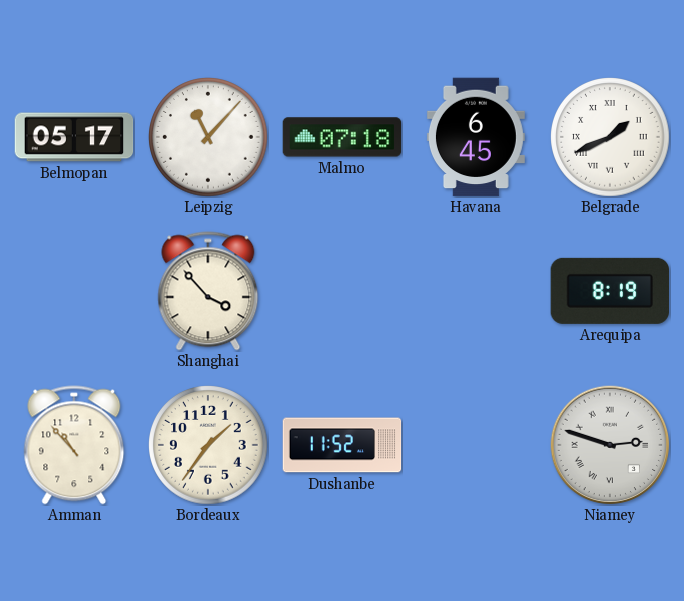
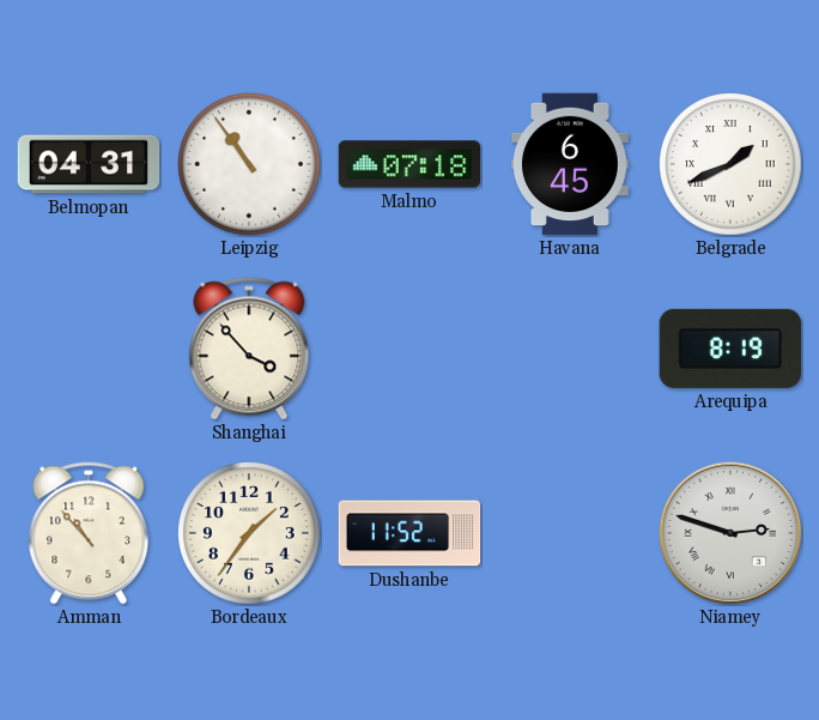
Belmopan: 05:17 -> 04:31 (89, 164)
Leipzig: 11:07 -> 10:54 (249, 164)
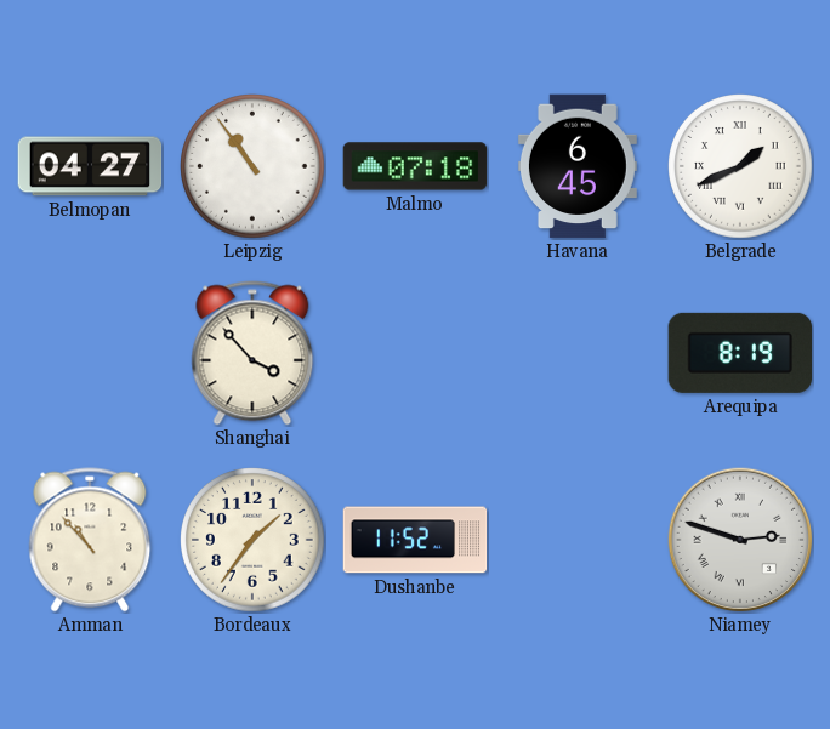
Belmopan: 04:31 -> 04:27 (90, 166)
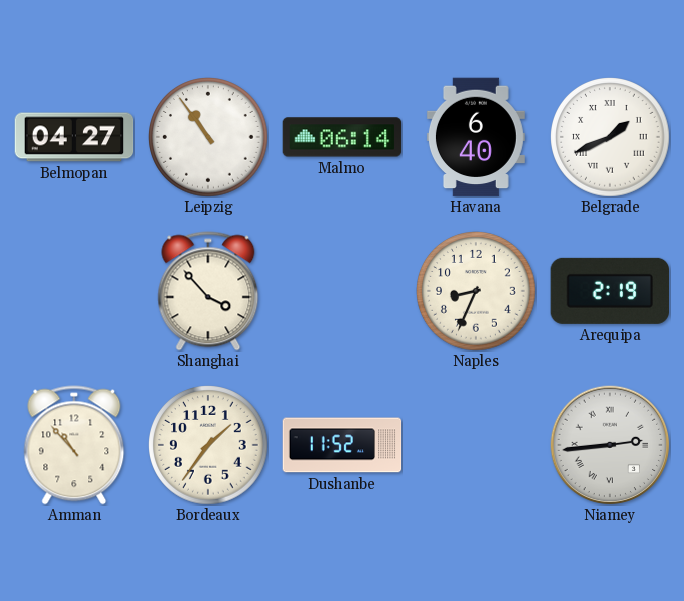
Malmo: 07:18 -> 06:14 (342, 137)
Havana: 6:45 -> 6:40 (476, 137)
Naples: none -> 8:34 (476, 291)
Arequipa: 8:19 -> 2:19 (609, 291)
Niamey: 2:48 -> 2:44 (610, 445)
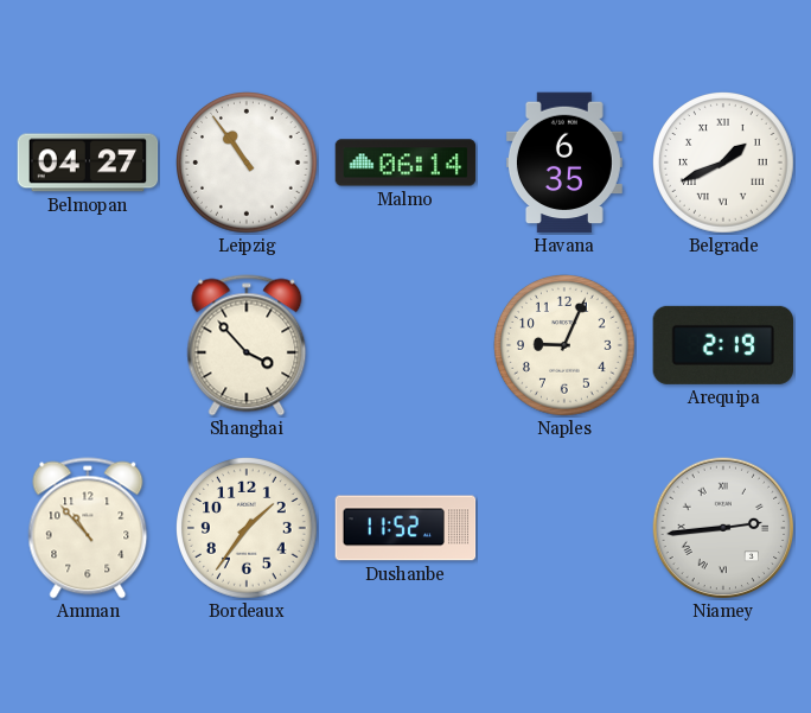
Havana: 6:40 -> 6:35 (564, 163)
Naples: 8:34 -> 9:04 (564, 345)
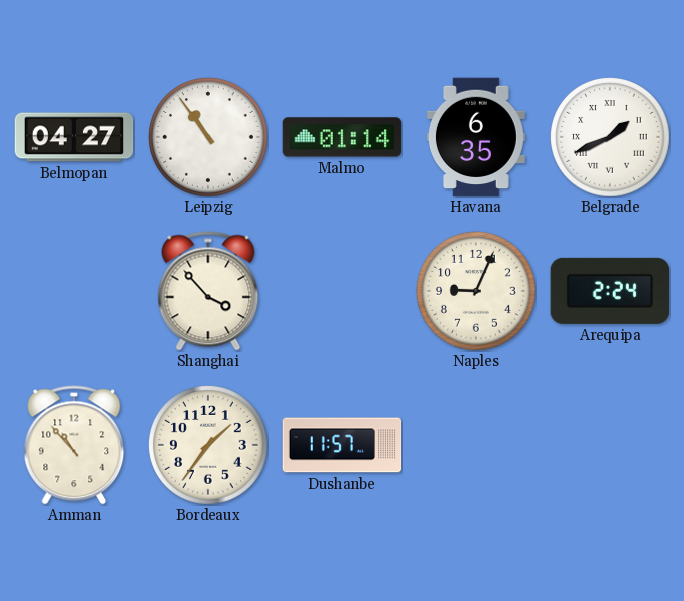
Malmo: 06:14 -> 01:14 (342, 137)
Arequipa: 2:19 -> 2:24 (609, 291)
Dushanbe: 11:52 -> 11:57 (342, 445)
Niamey: 2:44 -> none (723, 528)
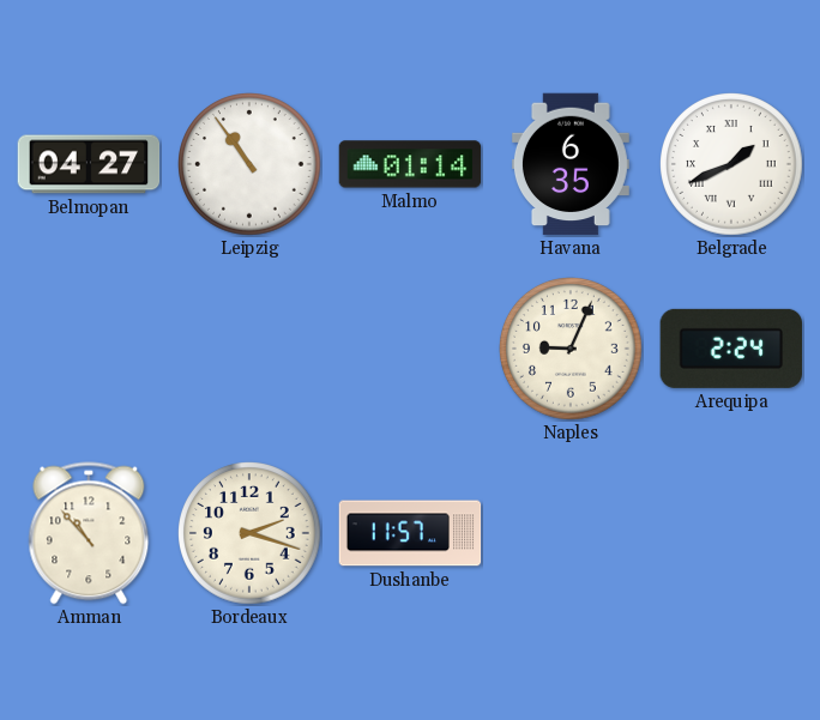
Shanghai: 3:53 -> none (208, 291)
Bordeaux: 1:36 -> 2:18 (249, 533)
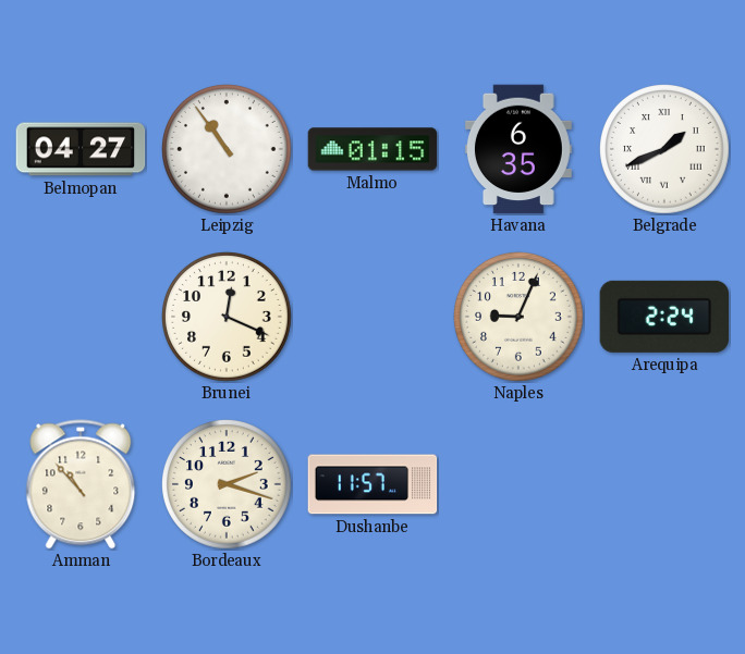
Malmo: 01:14 -> 01:15 (373, 149)
Brunei: none -> 12:19 (227, 317)
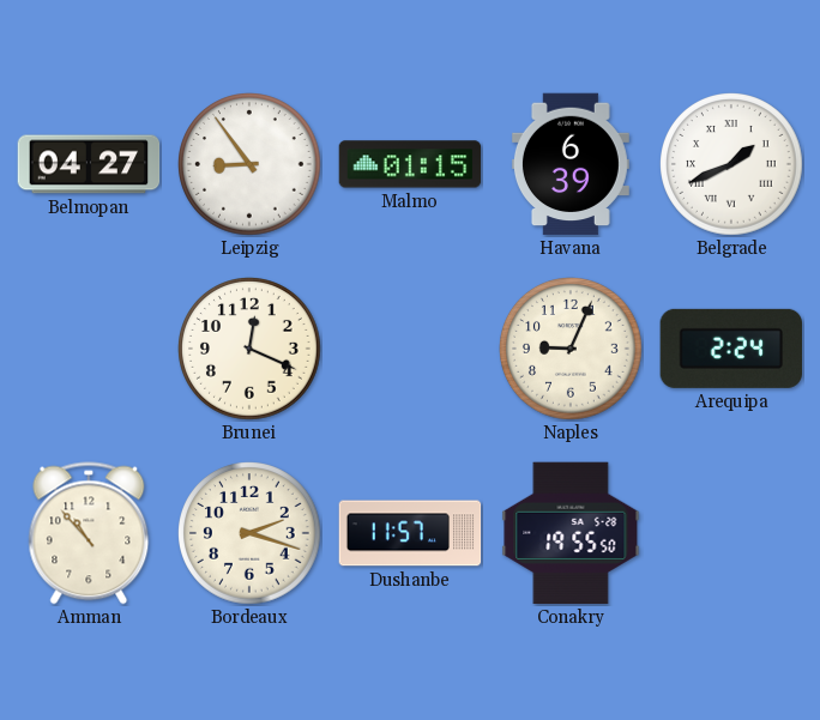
Leipzig: 10:54 -> 8:54 (249, 164)
Havana: 6:35 -> 6:39 (571, 164)
Conakry: none -> 19:55 (571, 533)
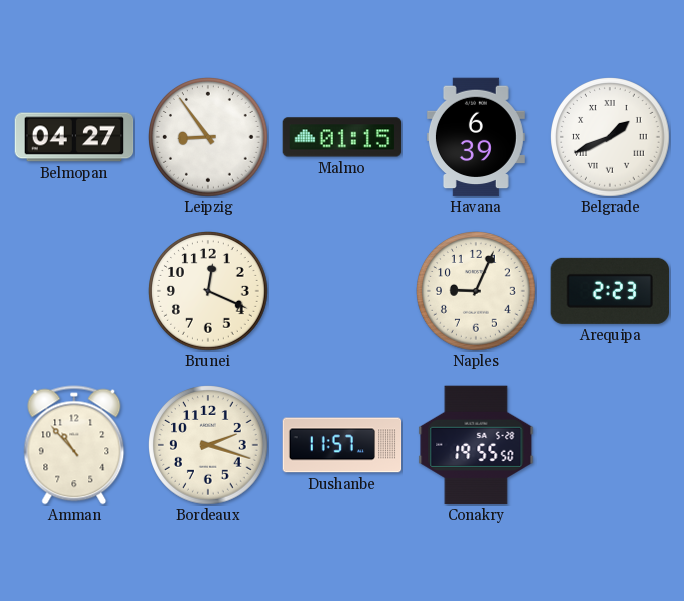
Arequipa: 2:24 -> 2:23 (609, 291)
